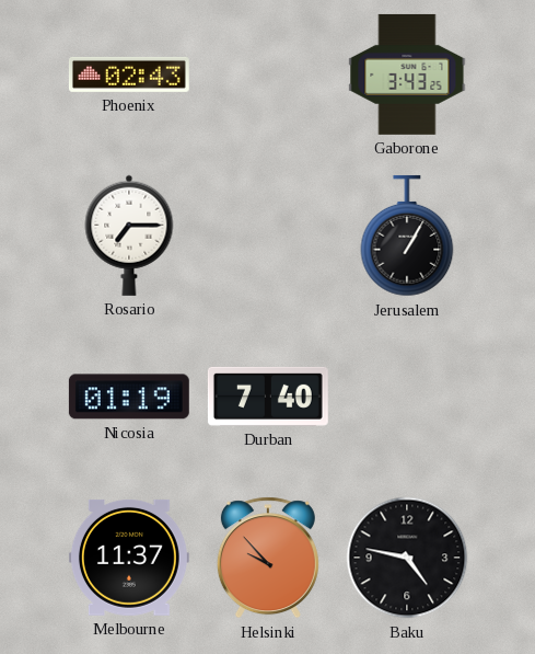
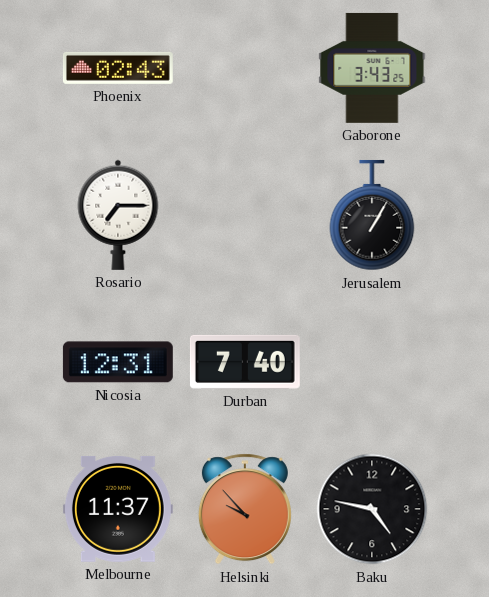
Nicosia: 01:19 -> 12:31 (118, 362)
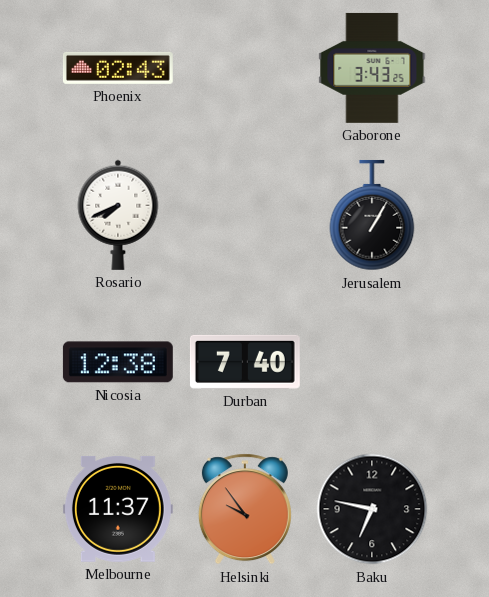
Rosario: 7:15 -> 7:41 (118, 215)
Nicosia: 12:31 -> 12:38 (118, 362)
Helsinki: 9:53 -> 9:54 (245, 509)
Baku: 4:47 -> 6:47 (372, 509)
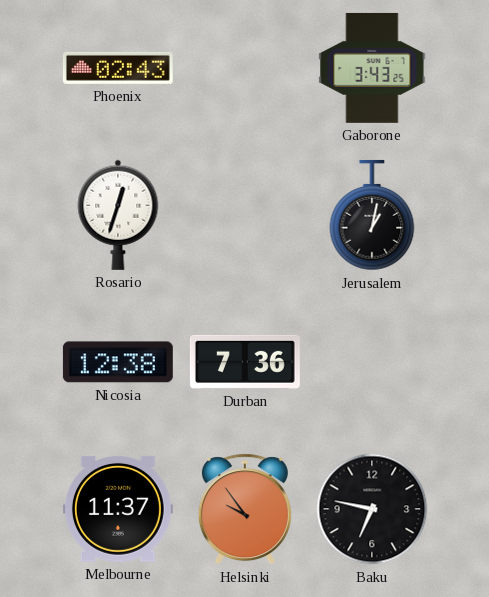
Rosario: 7:41 -> 12:33 (118, 215)
Jerusalem: 1:05 -> 1:02 (372, 215)
Durban: 7:40 -> 7:36 (245, 362)
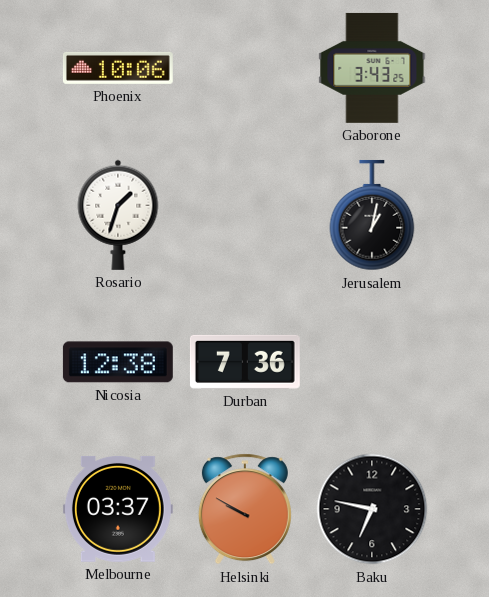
Phoenix: 02:43 -> 10:06 (118, 68)
Rosario: 12:33 -> 1:33 (118, 215)
Melbourne: 11:37 -> 03:37 (118, 509)
Helsinki: 9:54 -> 9:50 (245, 509)
